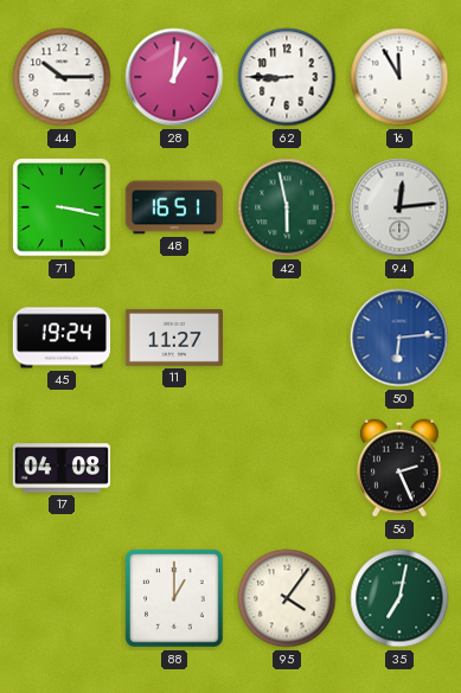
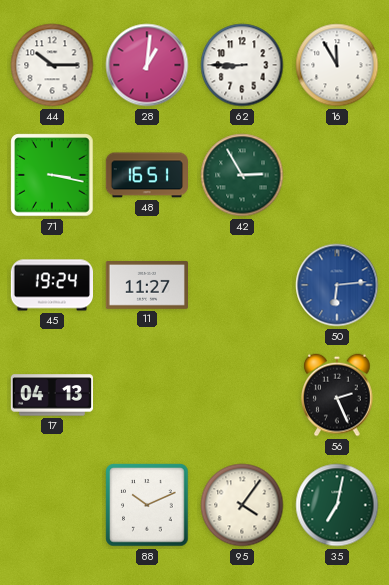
42: 5:58 -> 2:55 (242, 175)
94: 12:14 -> none (399, 207)
17: 04:08 -> 04:13 (51, 395)
88: 1:00 -> 10:11 (147, 505)
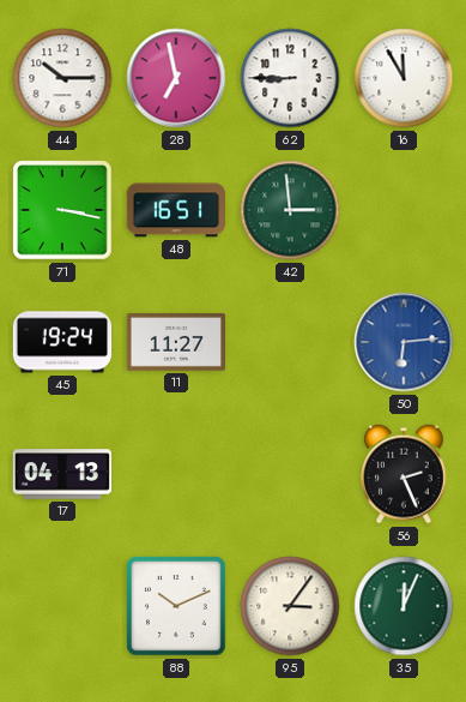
28: 1:01 -> 6:58 (176, 78)
42: 2:55 -> 2:59 (290, 210)
95: 4:06 -> 3:06 (290, 606)
35: 7:02 -> 12:04 (404, 606)
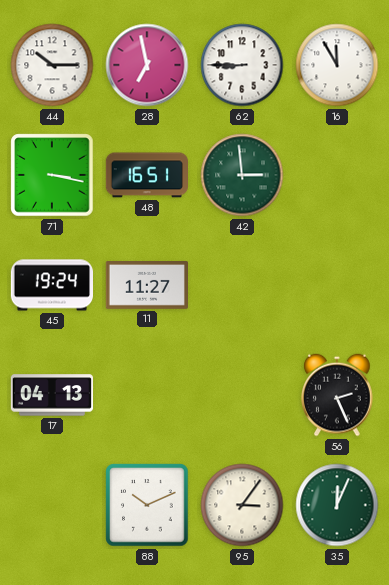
50: 6:14 -> none (404, 342)
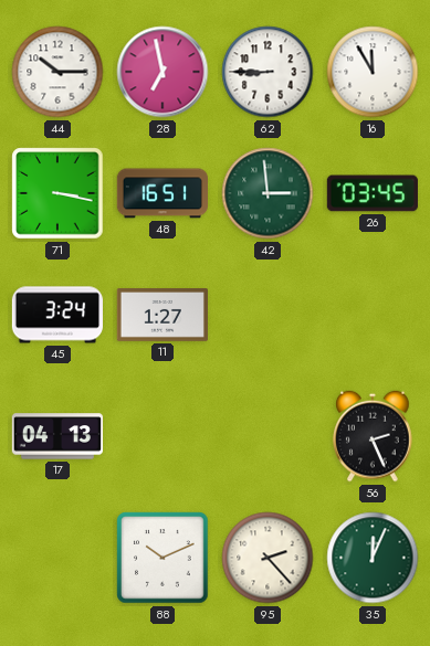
26: none -> 03:45 (373, 193)
45: 19:24 -> 3:24 (56, 315)
11: 11:27 -> 1:27 (161, 316)
95: 3:06 -> 2:23 (268, 558)
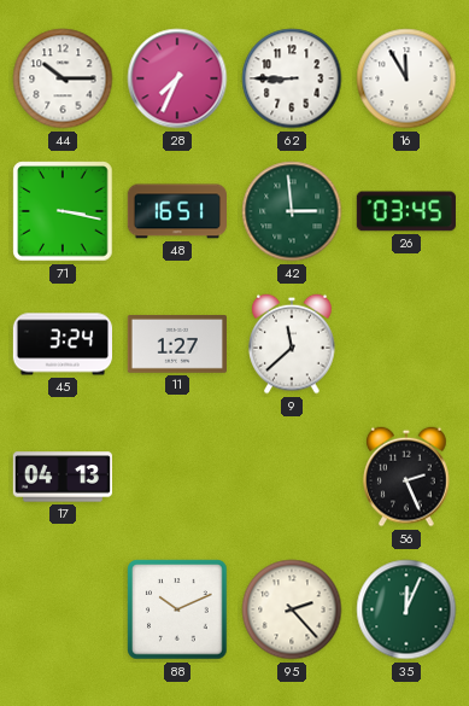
28: 6:58 -> 7:34 (177, 78)
9: none -> 11:38 (292, 344)
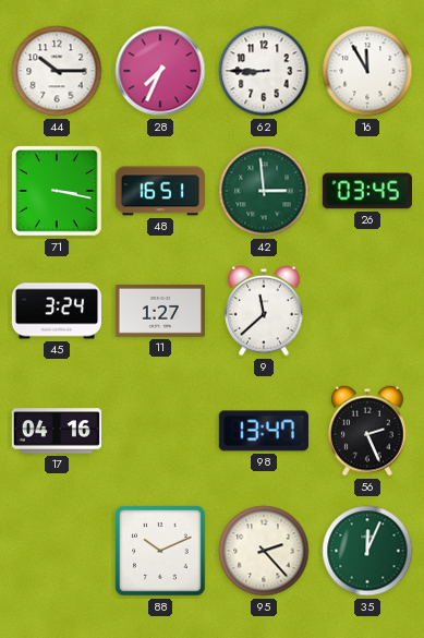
17: 04:13 -> 04:16 (56, 431)
98: none -> 13:47 (264, 431)
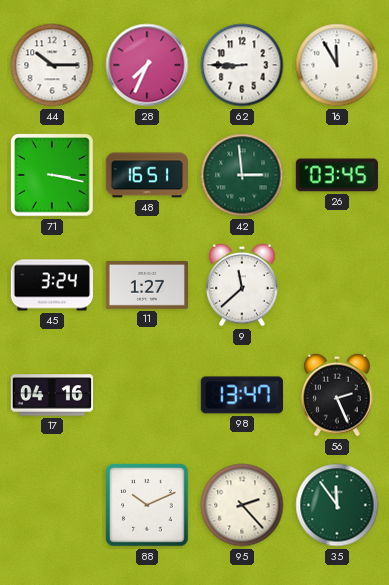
35: 12:04 -> 11:54 (337, 505)
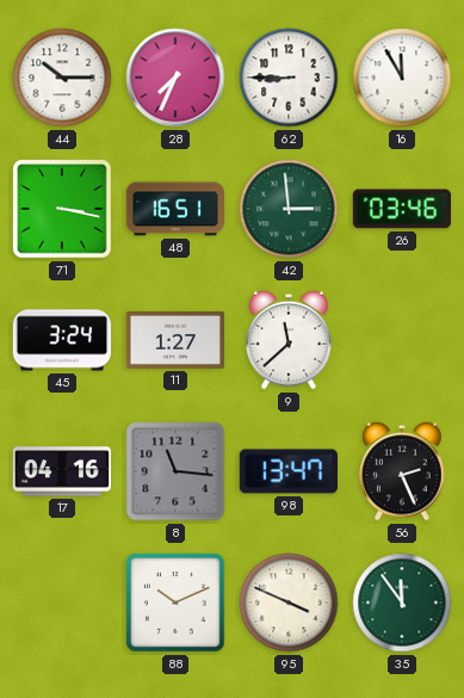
26: 03:45 -> 03:46 (402, 209)
8: none -> 11:16 (175, 471)
95: 2:23 -> 3:49 (289, 603)
